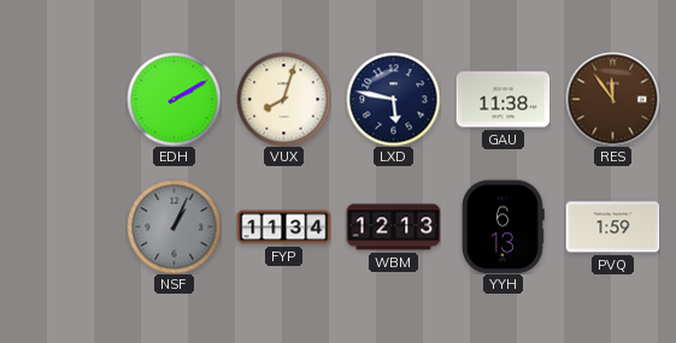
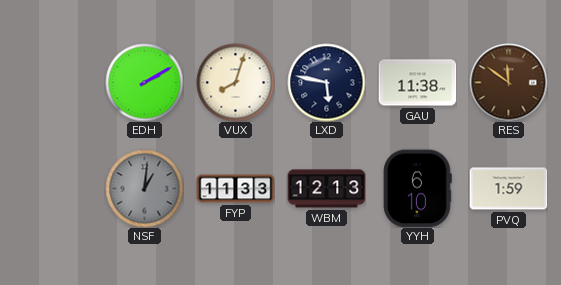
RES: 11:54 -> 11:51 (508, 82)
NSF: 1:04 -> 1:01 (144, 188)
FYP: 11:34 -> 11:33 (235, 189)
YYH: 6:13 -> 6:10 (418, 188)
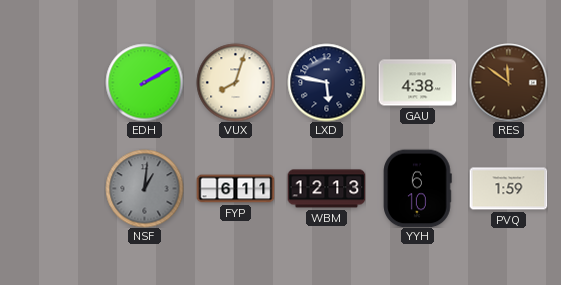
GAU: 11:38 -> 4:38 (417, 83)
FYP: 11:33 -> 6:11 (235, 189)
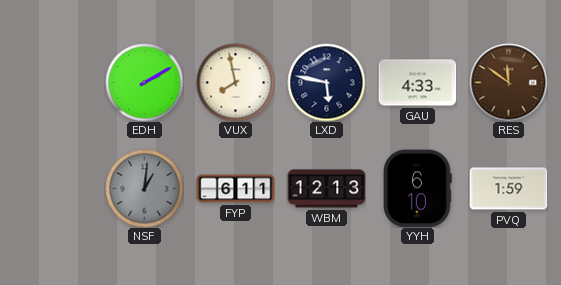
VUX: 8:03 -> 7:58 (235, 82)
GAU: 4:38 -> 4:33 (417, 83)
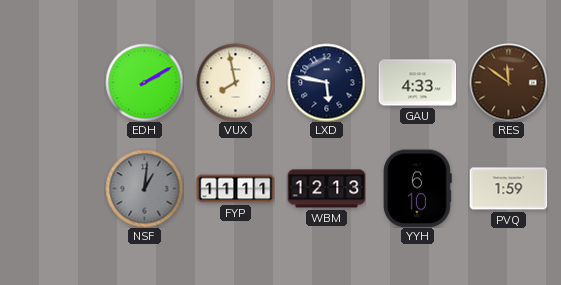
FYP: 6:11 -> 11:11 (235, 189)
